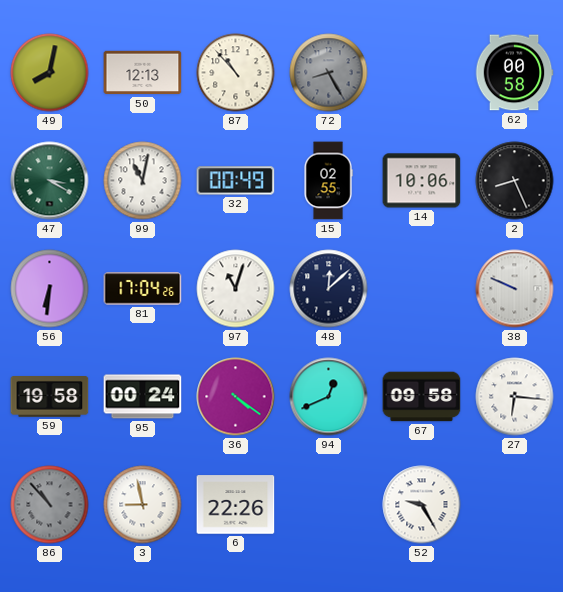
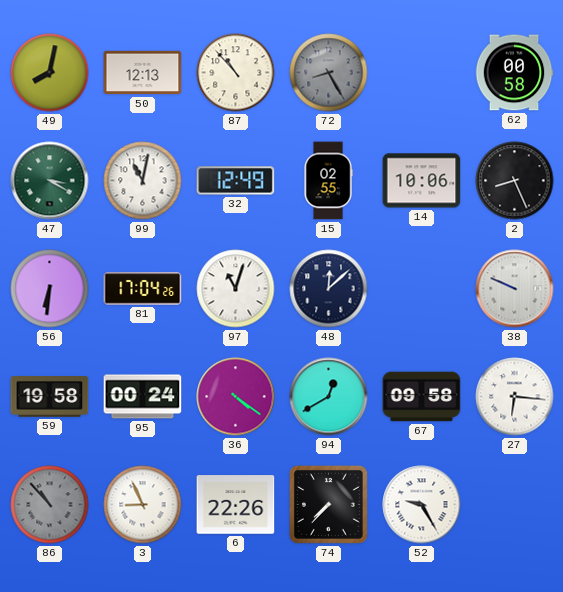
32: 00:49 -> 12:49 (236, 181)
94: 12:41 -> 12:40 (329, 397)
3: 8:58 -> 8:56 (143, 505)
74: none -> 7:37 (328, 504)
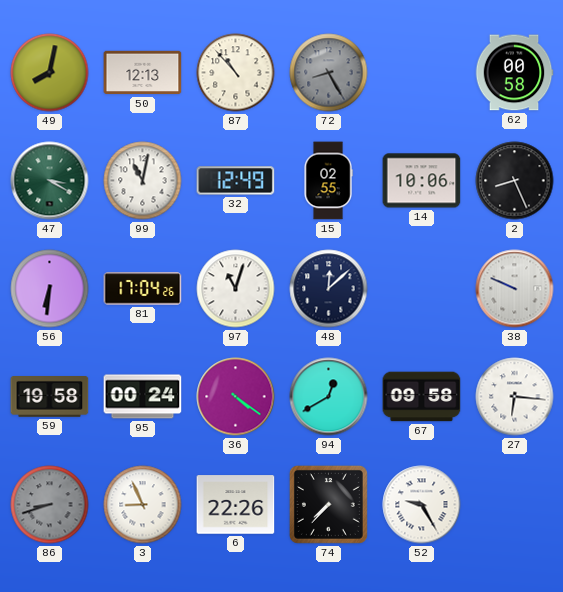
86: 10:53 -> 8:42 (50, 505)
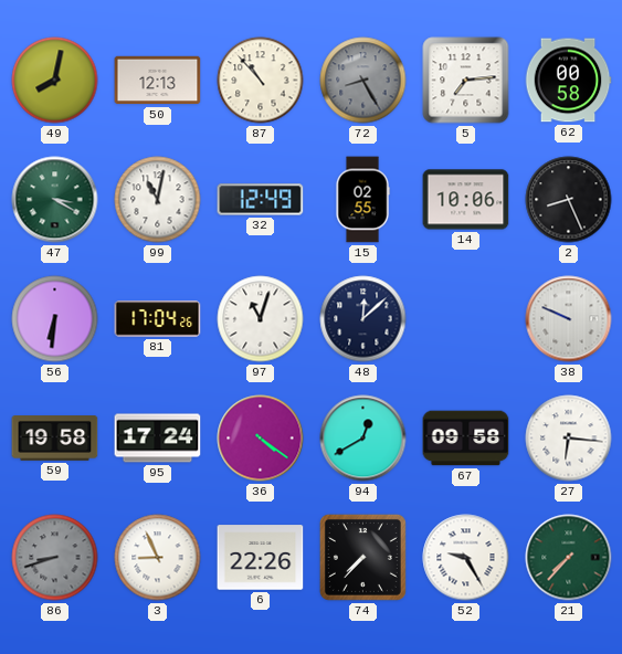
5: none -> 7:14 (466, 81)
95: 00:24 -> 17:24 (158, 439)
21: none -> 7:37 (569, 558)
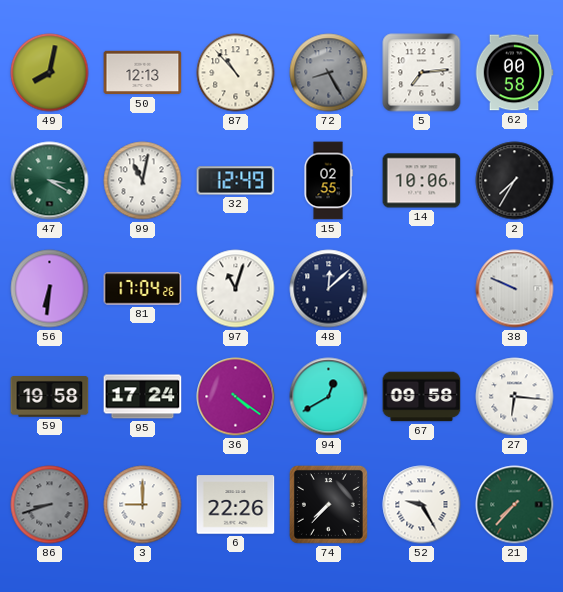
2: 8:26 -> 7:35 (515, 181)
3: 8:56 -> 9:00 (143, 505)
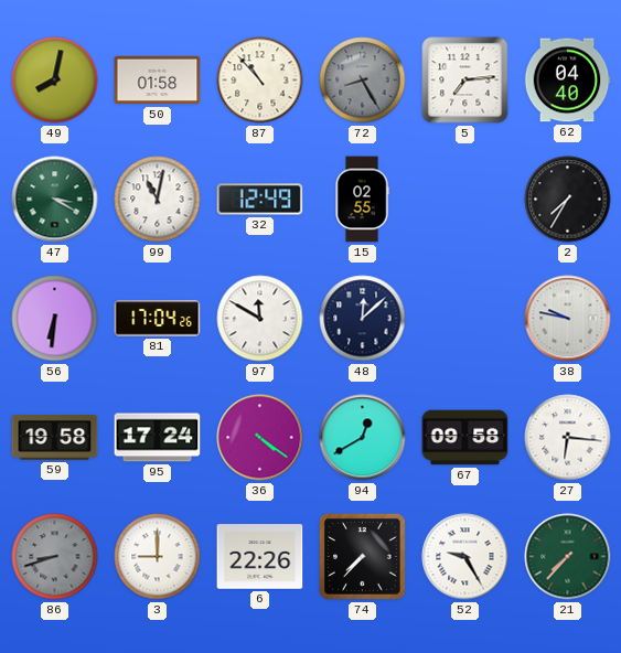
50: 12:13 -> 01:58 (158, 81)
62: 00:58 -> 04:40 (567, 81)
14: 10:06 -> none (422, 181)
97: 11:03 -> 11:50 (260, 319)
38: 9:49 -> 9:47 (568, 319)
